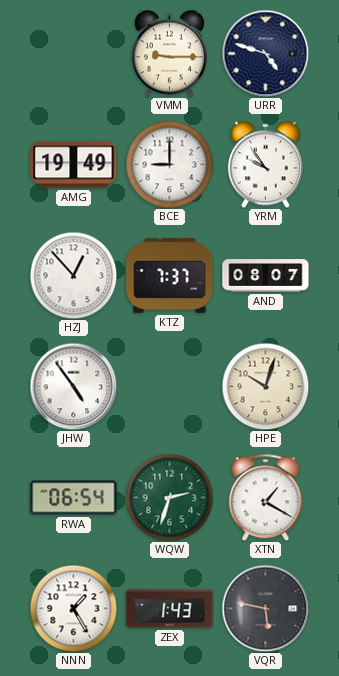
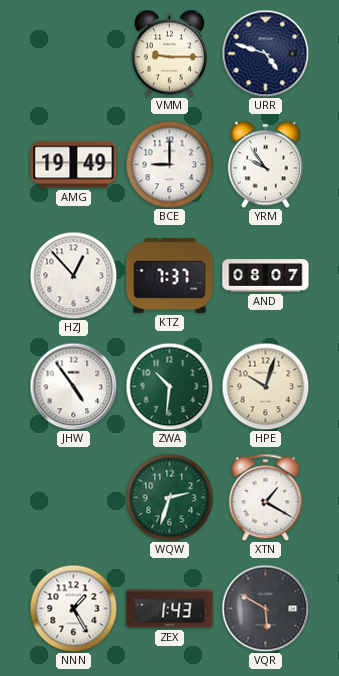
ZWA: none -> 10:31 (169, 386)
RWA: 06:54 -> none (74, 498)
VQR: 5:47 -> 5:50 (265, 608)
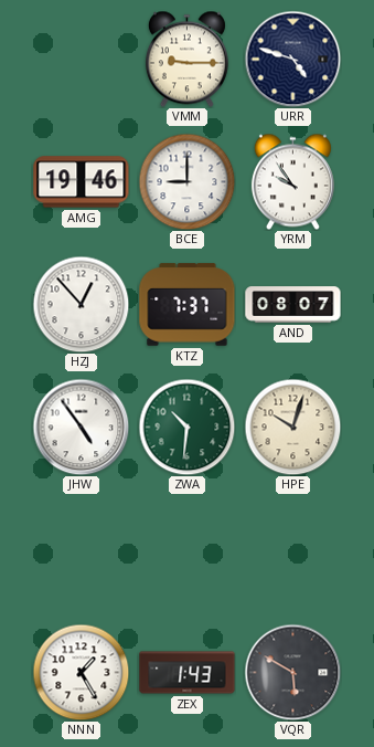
AMG: 19:49 -> 19:46 (82, 182)
WQW: 2:33 -> none (169, 497)
XTN: 1:20 -> none (266, 497)
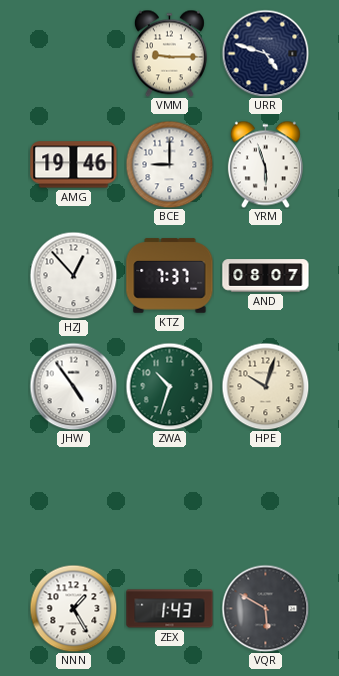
YRM: 9:54 -> 5:57 (265, 164)
ZWA: 10:31 -> 10:33 (169, 386)
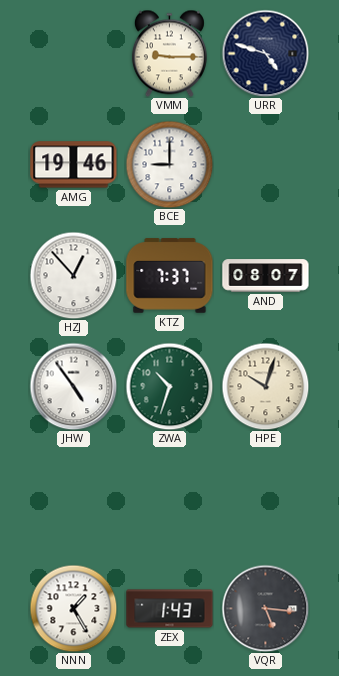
YRM: 5:57 -> none (265, 164)
VQR: 5:50 -> 5:16 (265, 608)
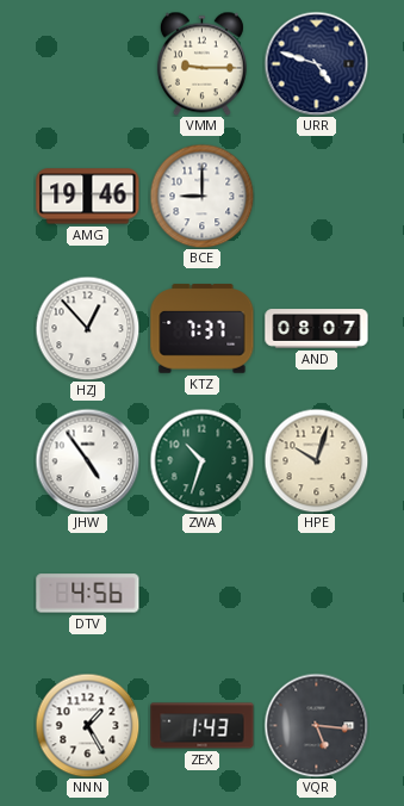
DTV: none -> 4:56 (88, 594)
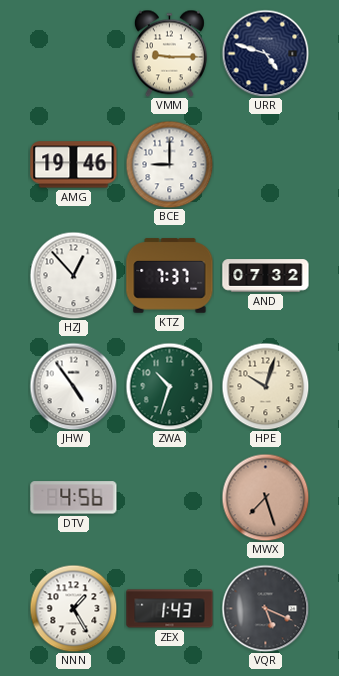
AND: 08:07 -> 07:32 (266, 276)
MWX: none -> 7:27 (265, 497)
VQR: 5:16 -> 5:19 (265, 608)
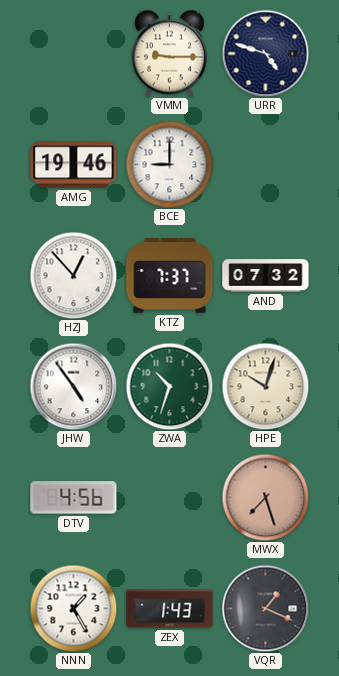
VQR: 5:19 -> 1:19 (265, 608)
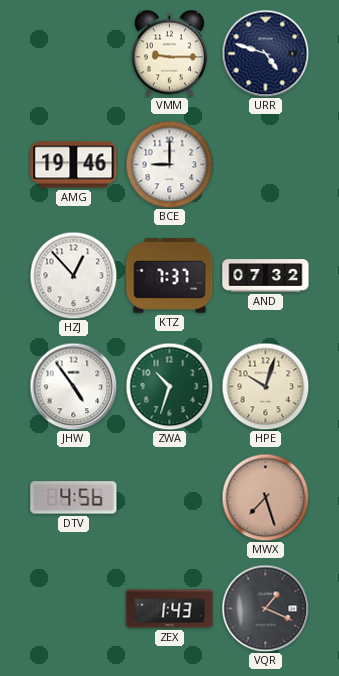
NNN: 1:25 -> none (73, 608)
